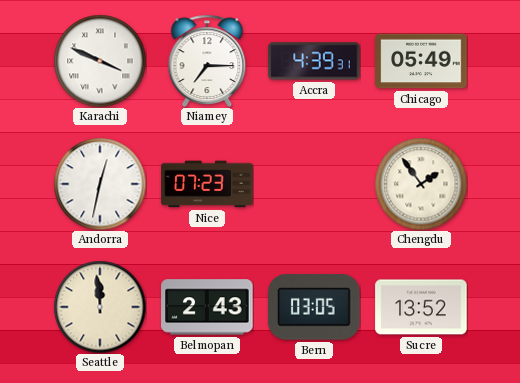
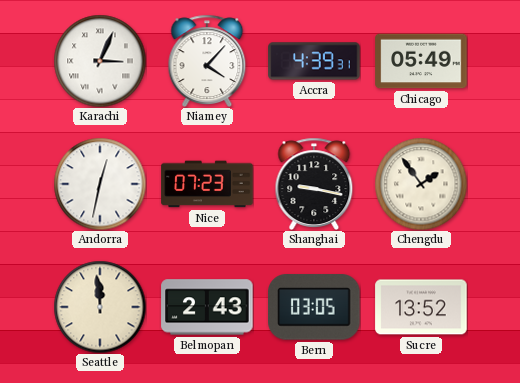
Karachi: 3:49 -> 3:04 (100, 61)
Niamey: 7:15 -> 4:07 (207, 61)
Shanghai: none -> 9:17 (314, 184)
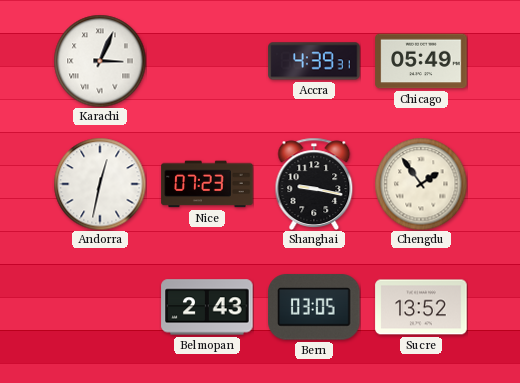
Niamey: 4:07 -> none (207, 61)
Seattle: 11:59 -> none (100, 307)
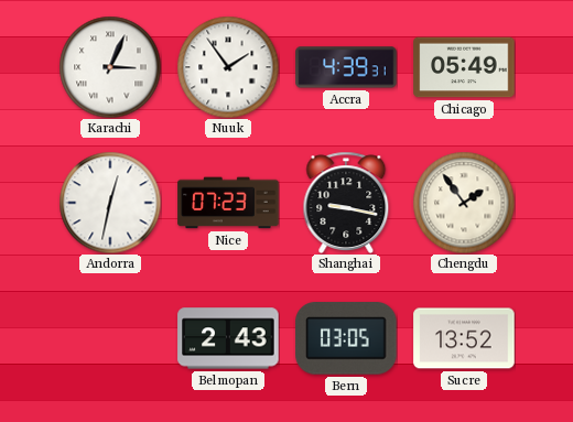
Nuuk: none -> 1:54 (228, 67)
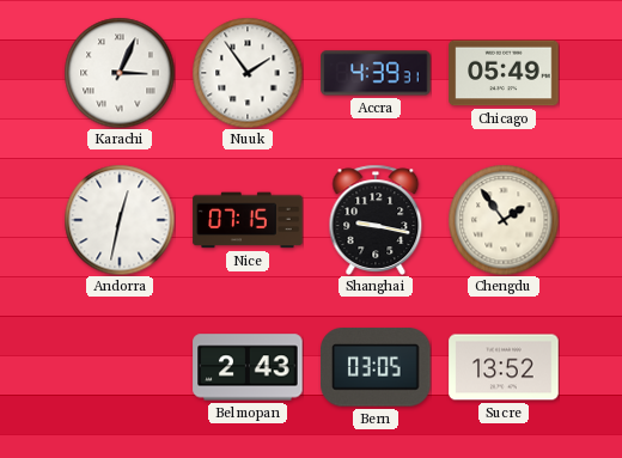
Nice: 07:23 -> 07:15 (248, 220)
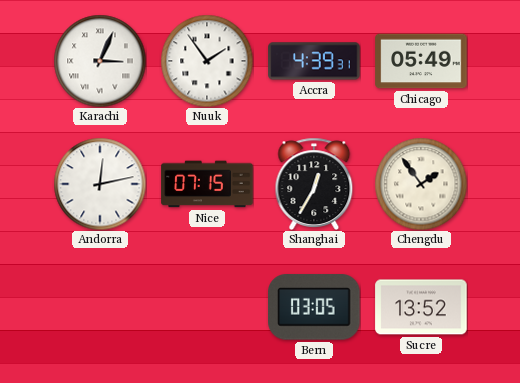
Andorra: 12:32 -> 12:13 (100, 184)
Shanghai: 9:17 -> 12:35 (314, 184)
Belmopan: 2:43 -> none (248, 367)
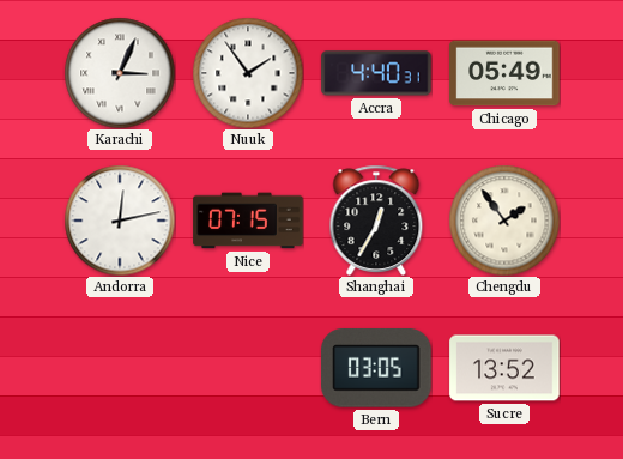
Accra: 4:39 -> 4:40 (376, 73)
